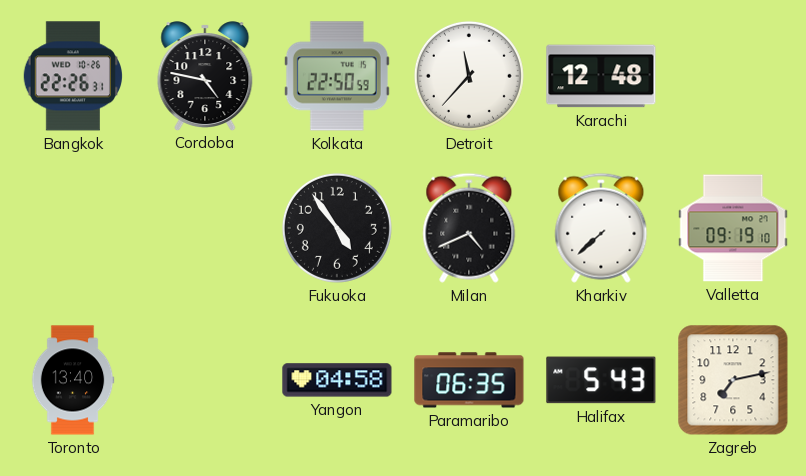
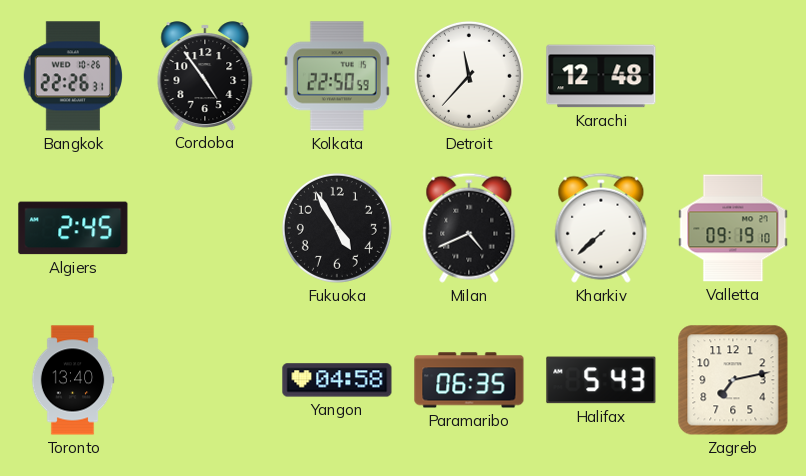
Cordoba: 4:47 -> 4:54 (205, 76)
Algiers: none -> 2:45 (73, 228)
Fukuoka: 4:54 -> 4:55 (337, 228)
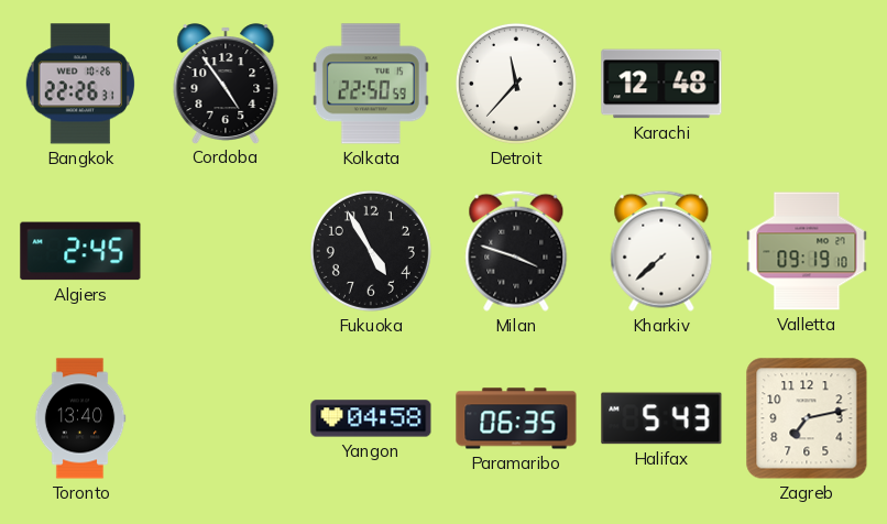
Milan: 4:41 -> 3:48 (516, 251)
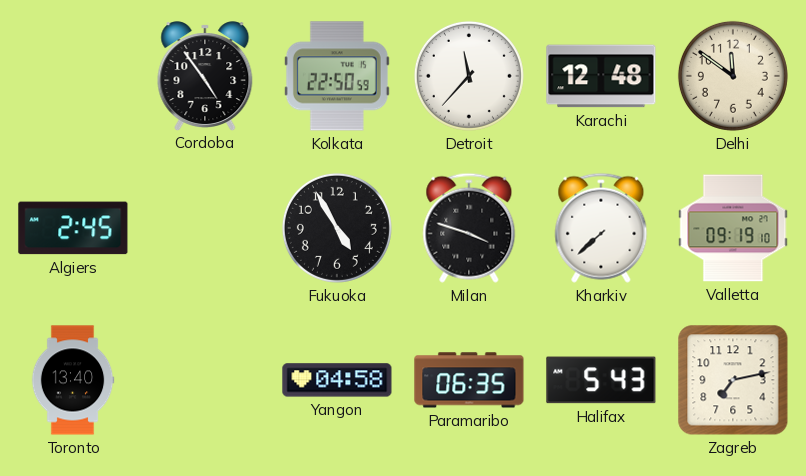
Bangkok: 22:26 -> none (79, 84)
Delhi: none -> 11:51 (733, 76)
